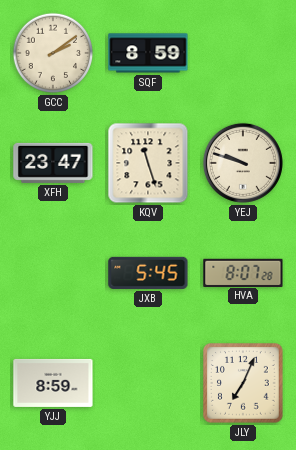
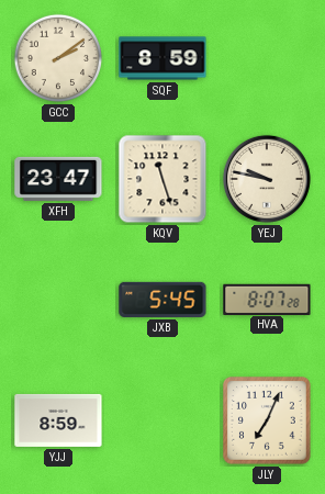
YEJ: 9:48 -> 9:47 (267, 179)
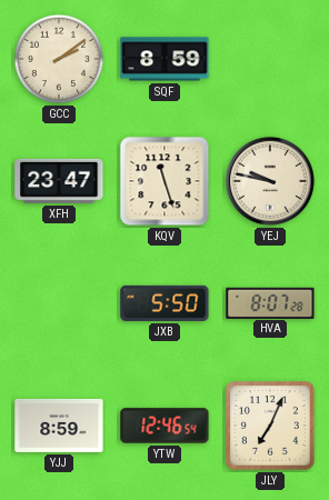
JXB: 5:45 -> 5:50 (164, 303)
YTW: none -> 12:46 (164, 426)
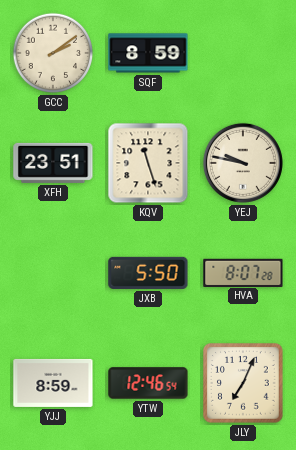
XFH: 23:47 -> 23:51 (53, 163)
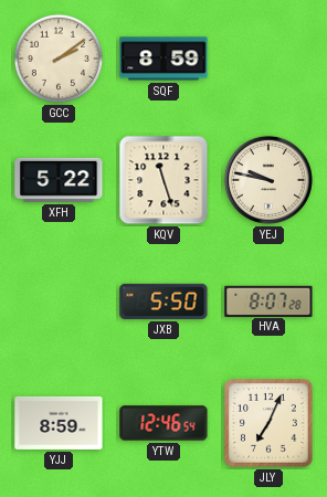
XFH: 23:51 -> 5:22 (59, 180)
